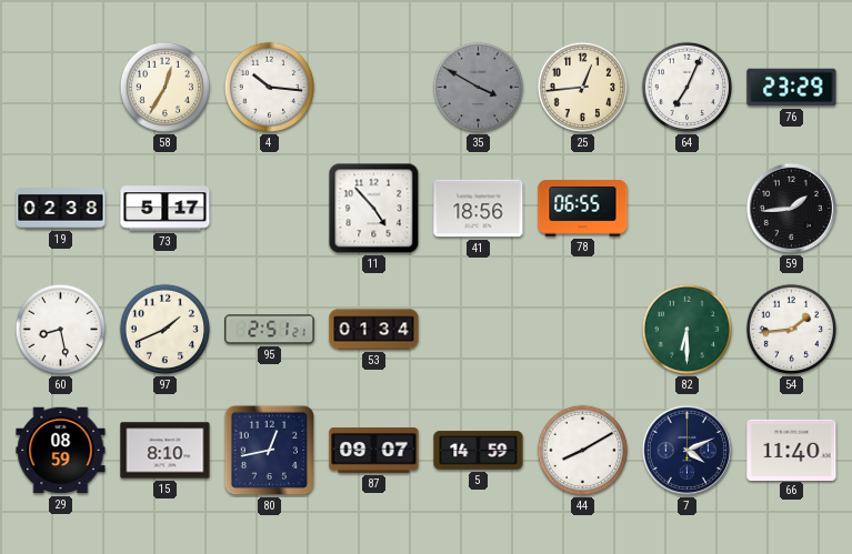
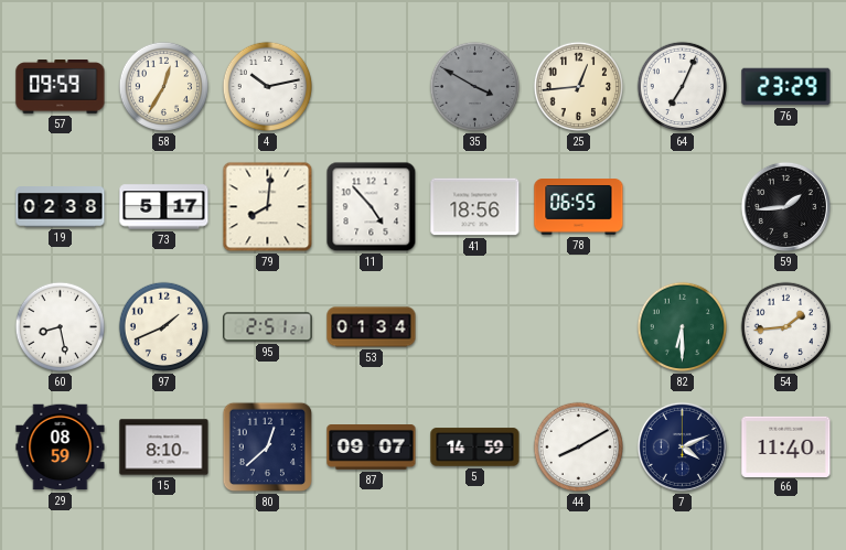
57: none -> 09:59 (61, 87)
4: 10:16 -> 10:13 (268, 87)
79: none -> 8:01 (268, 207)
80: 12:43 -> 12:38 (268, 447)
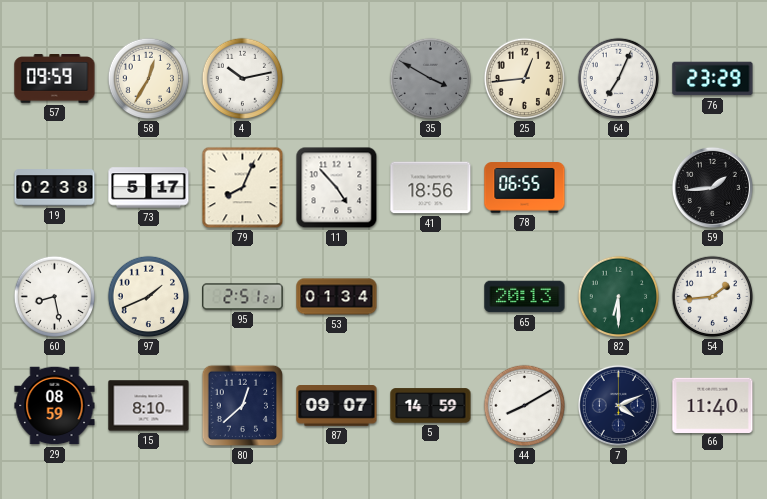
79: 8:01 -> 8:04 (243, 188)
65: none -> 20:13 (525, 297)
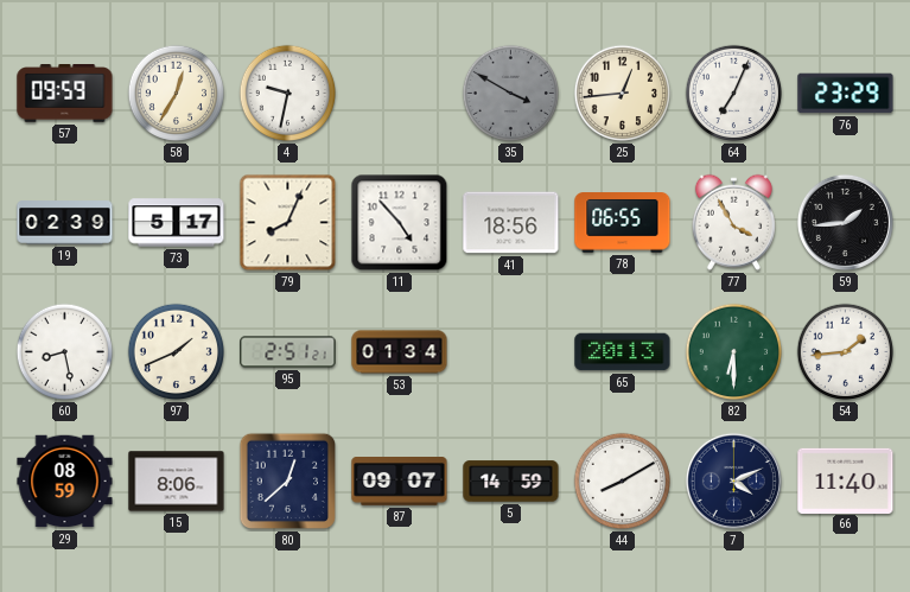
4: 10:13 -> 9:32 (288, 94)
19: 02:38 -> 02:39 (65, 223)
77: none -> 3:55 (733, 222)
15: 8:10 -> 8:06 (177, 482)
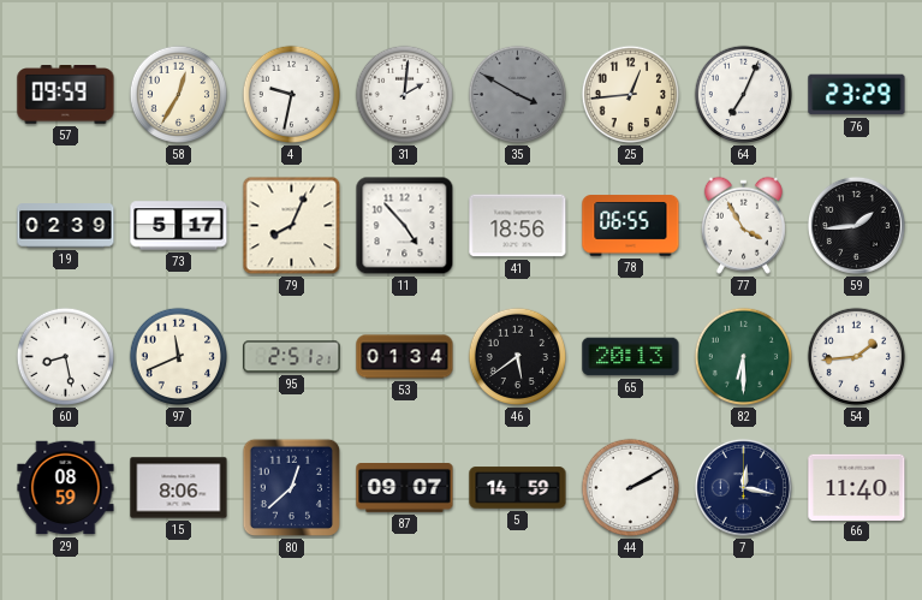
31: none -> 2:01 (405, 95)
97: 1:41 -> 11:41 (179, 357)
46: none -> 5:39 (518, 357)
44: 8:10 -> 2:10 (631, 488)
7: 4:11 -> 12:17 (743, 487)
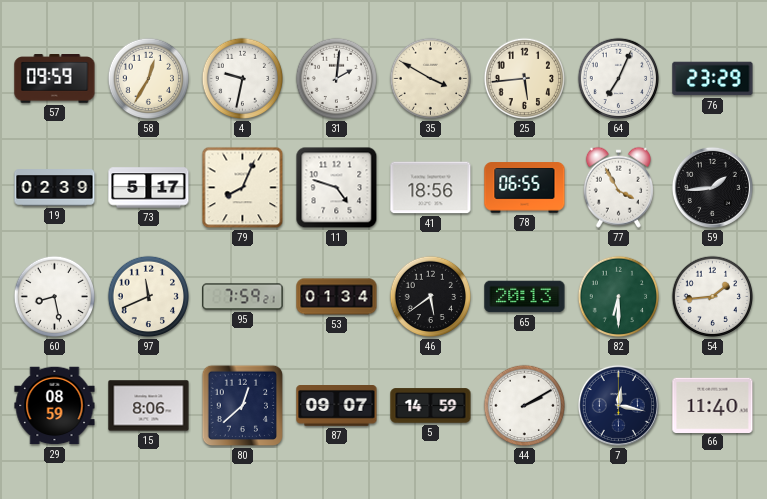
35 dial: grey -> cream (431, 79)
25: 12:44 -> 5:44 (525, 79)
11: 4:53 -> 4:48 (337, 188)
95: 2:51 -> 7:59 (243, 297)
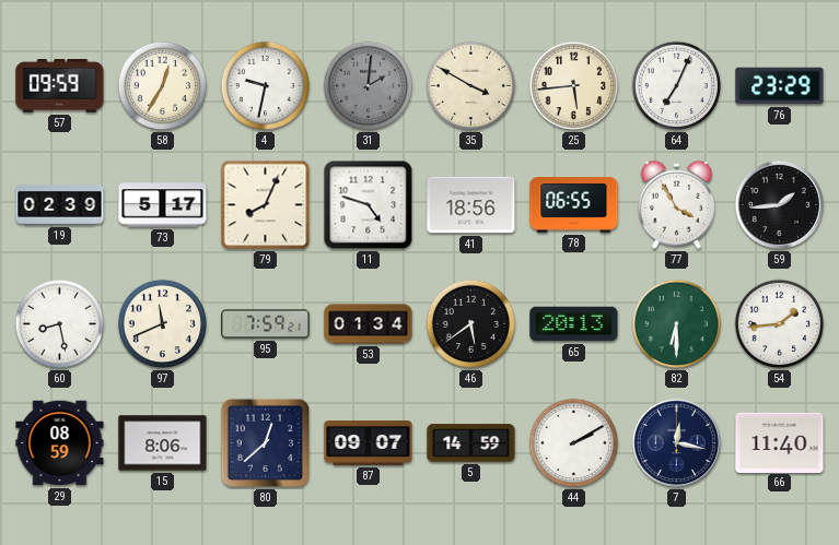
31 dial: white -> grey (369, 86)
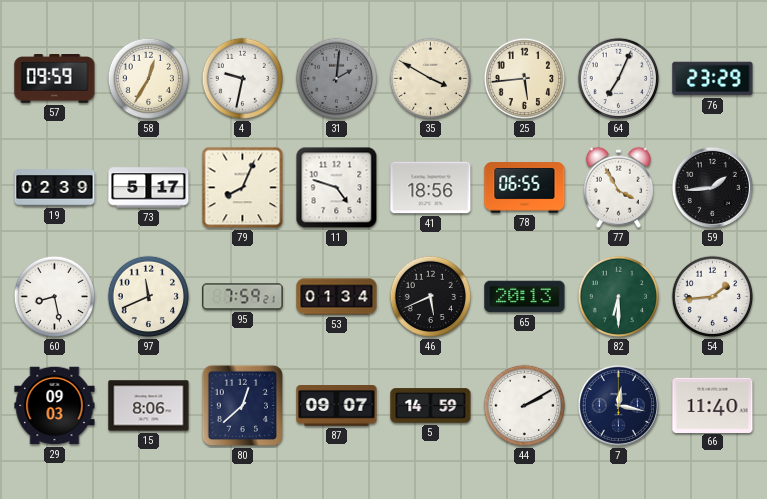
46: 5:39 -> 5:41 (431, 297)
29: 08:59 -> 09:03 (55, 406)
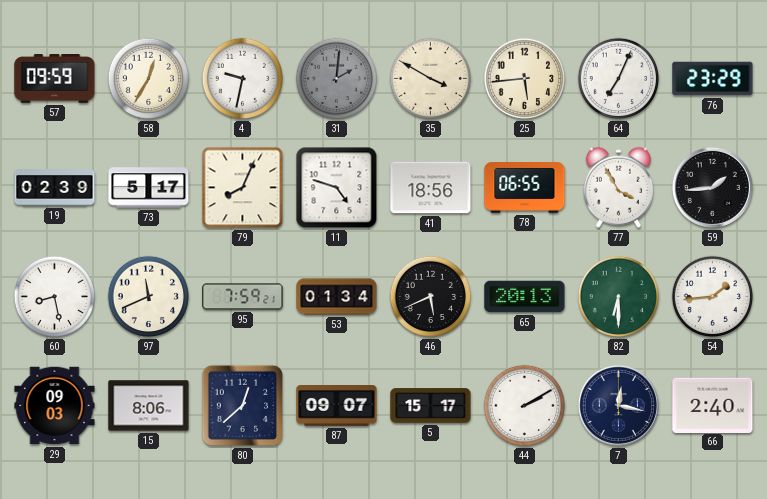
5: 14:59 -> 15:17 (431, 406)
66: 11:40 -> 2:40 (713, 405)
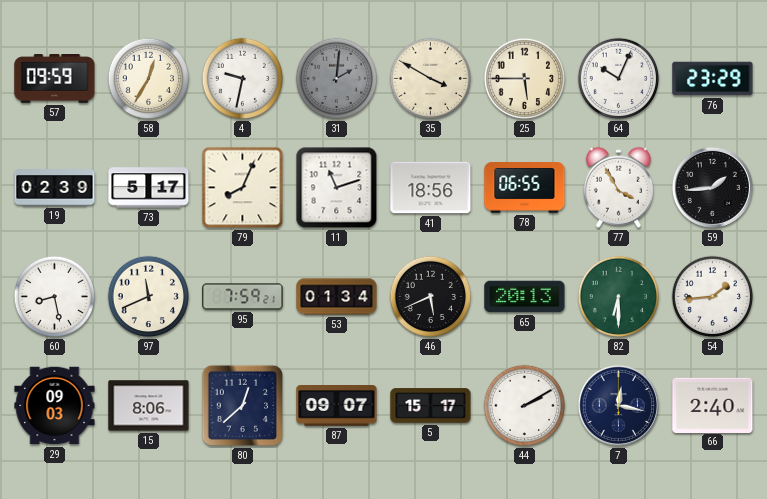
25: 5:44 -> 5:45 (525, 79)
64: 7:04 -> 10:04 (619, 79)
11: 4:48 -> 11:12 (337, 188)
